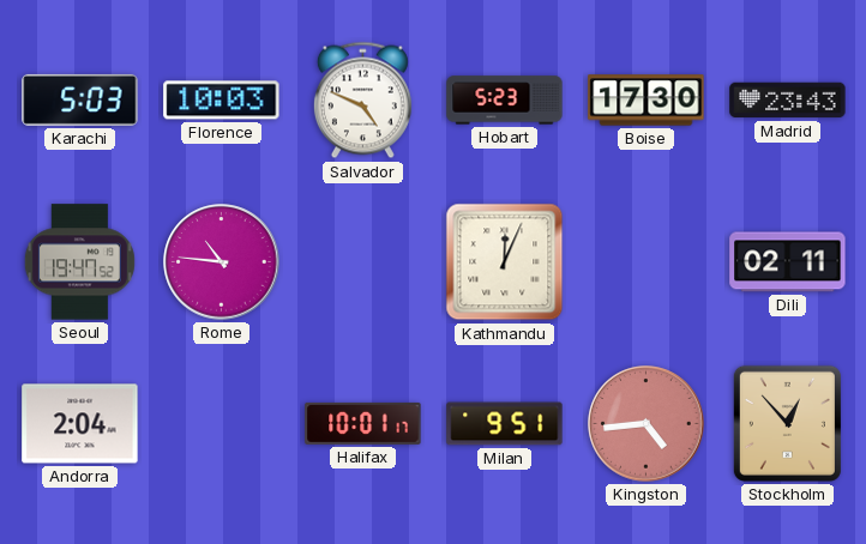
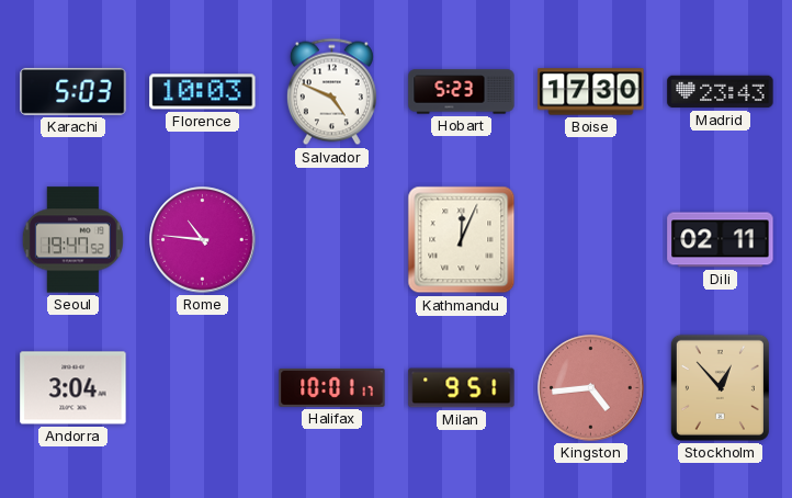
Andorra: 2:04 -> 3:04 (73, 388)
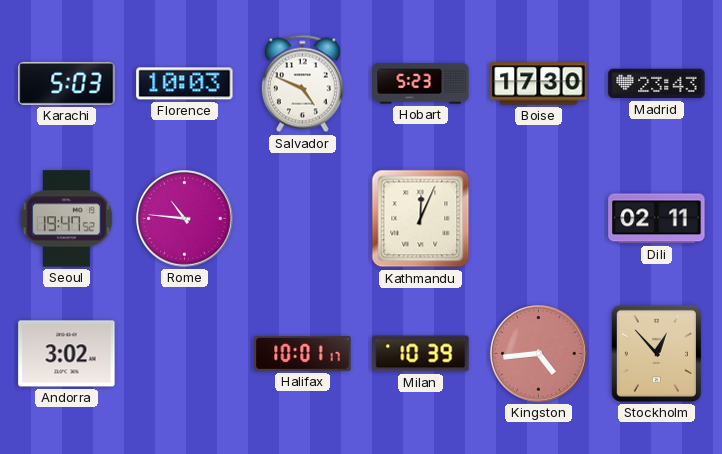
Andorra: 3:04 -> 3:02 (67, 354)
Milan: 9:51 -> 10:39 (421, 354)
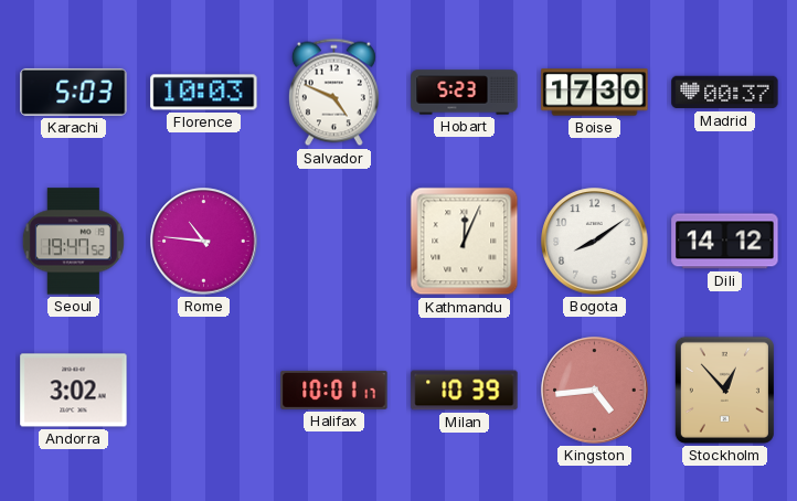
Madrid: 23:43 -> 00:37 (725, 93)
Bogota: none -> 8:09 (595, 242)
Dili: 02:11 -> 14:12 (725, 242)
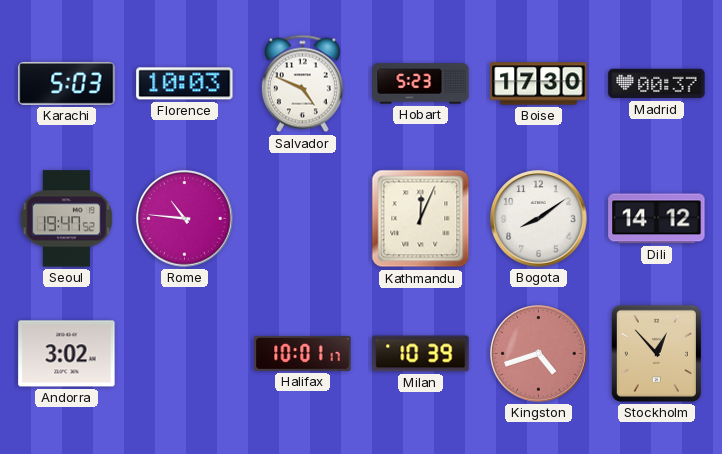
Kingston: 4:44 -> 4:42 (539, 354)
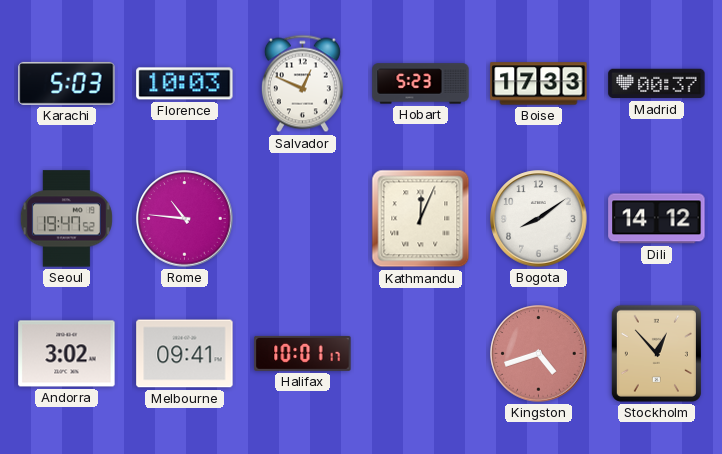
Salvador: 4:49 -> 12:49 (302, 84)
Boise: 17:30 -> 17:33 (539, 84)
Melbourne: none -> 09:41 (185, 354)
Milan: 10:39 -> none (421, 354)
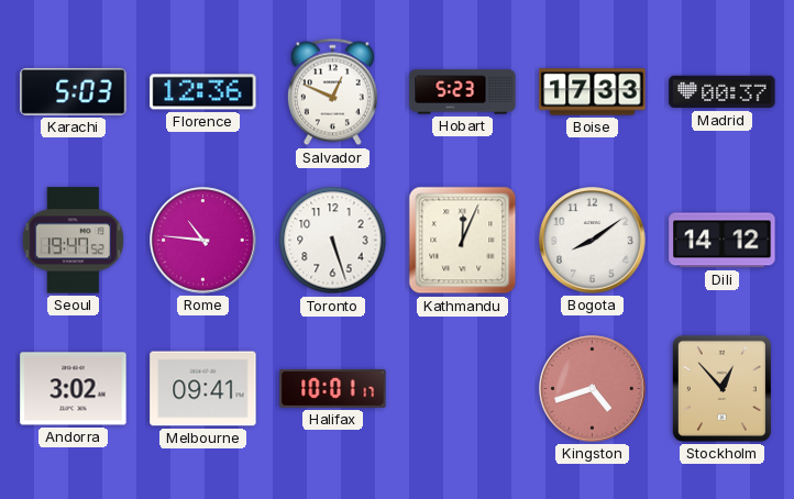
Florence: 10:03 -> 12:36 (203, 92)
Toronto: none -> 5:27 (333, 241)
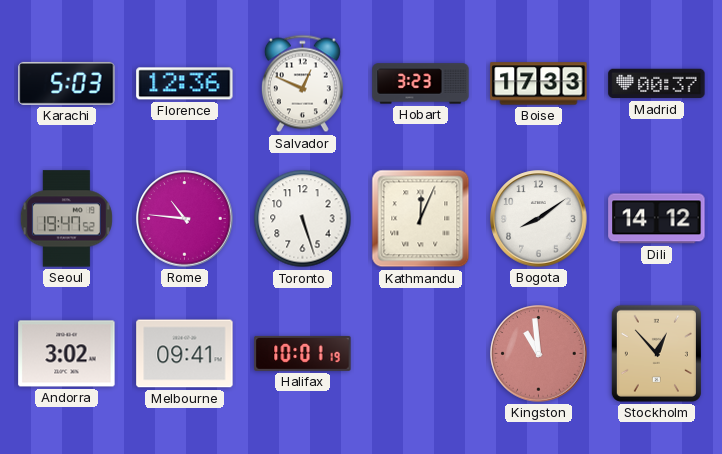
Hobart: 5:23 -> 3:23 (421, 84)
Halifax: 10:01:17 -> 10:01:19 (303, 353)
Kingston: 4:42 -> 10:59 (539, 354)
